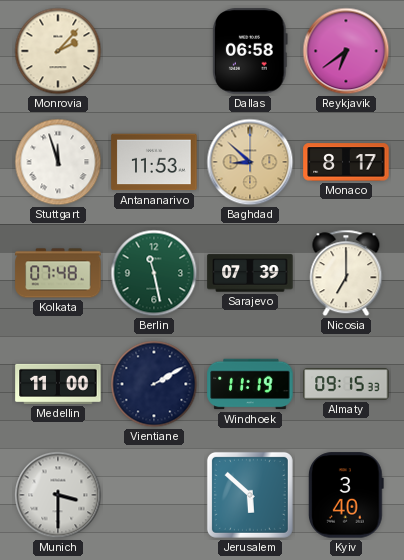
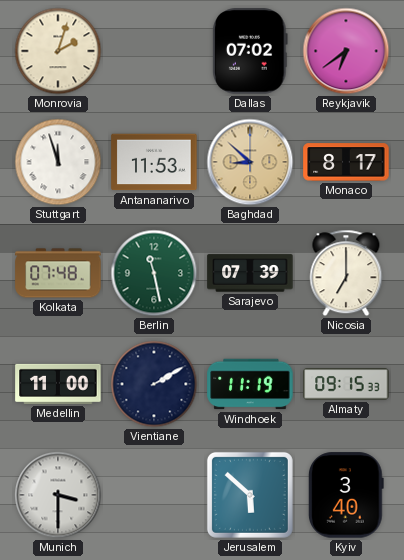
Monrovia: 2:07 -> 2:03 (58, 51)
Dallas: 06:58 -> 07:02 (250, 51)
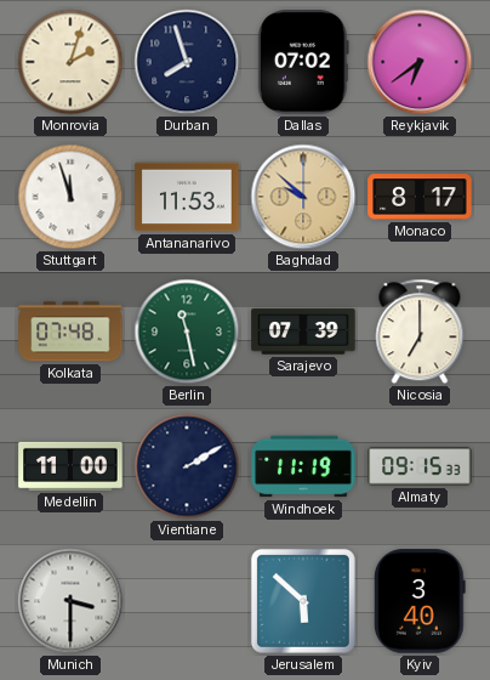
Durban: none -> 7:57 (187, 62)
Baghdad: 8:52 -> 9:52 (303, 197)
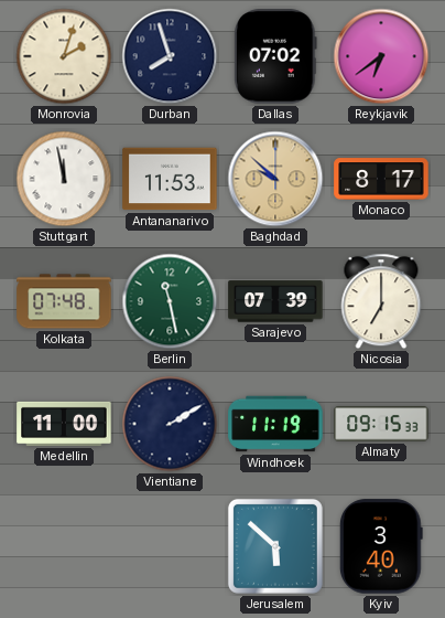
Stuttgart: 11:57 -> 11:58 (64, 179)
Munich: 3:30 -> none (70, 601)
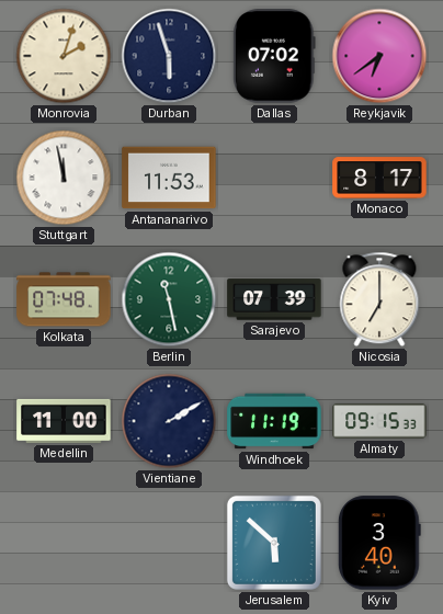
Durban: 7:57 -> 5:57 (169, 56)
Baghdad: 9:52 -> none (275, 179)
